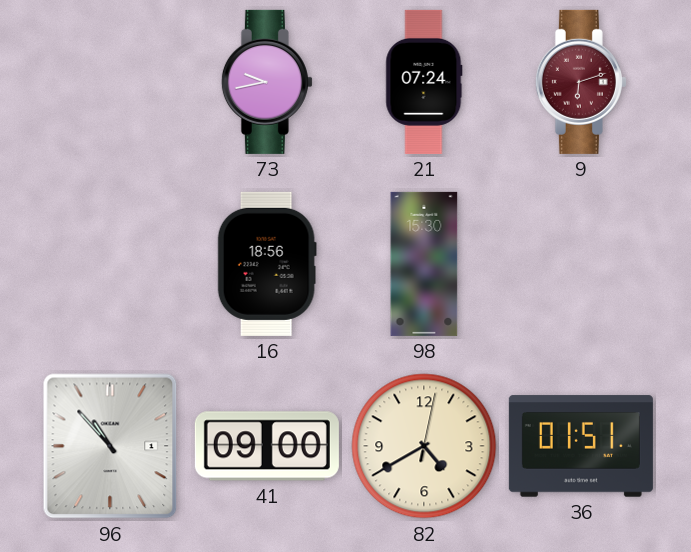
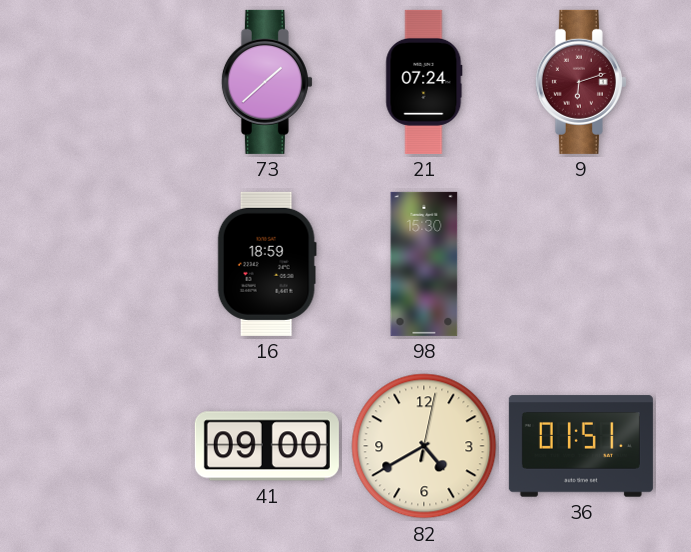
73: 9:43 -> 1:38 (267, 82)
16: 18:56 -> 18:59 (267, 264)
96: 10:53 -> none (110, 446)
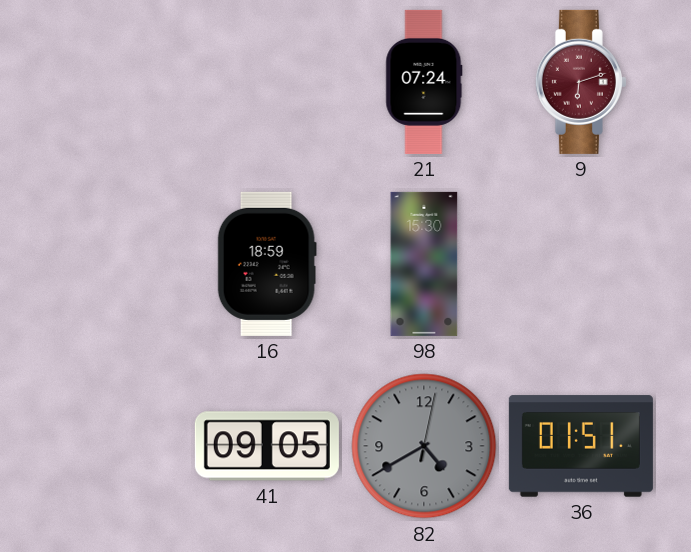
73: 1:38 -> none (267, 82)
41: 09:00 -> 09:05 (267, 446)
82 dial: cream -> grey (424, 446)
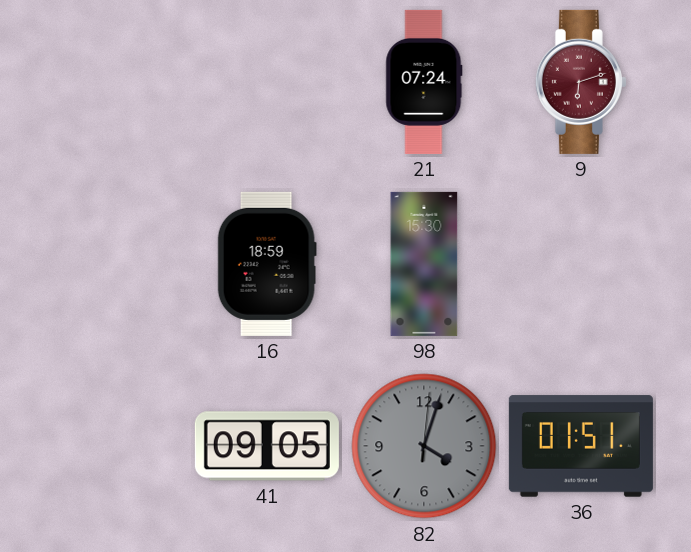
82: 4:40 -> 4:03 (424, 446)
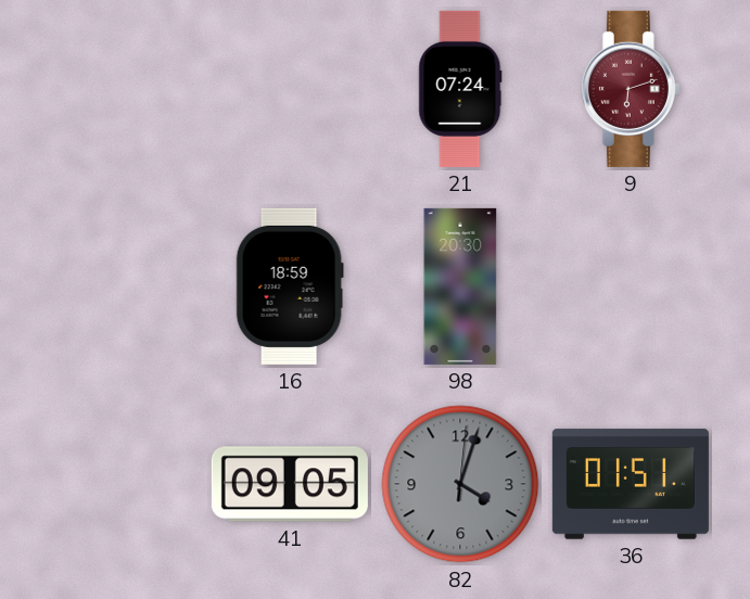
98: 15:30 -> 20:30 (460, 286)
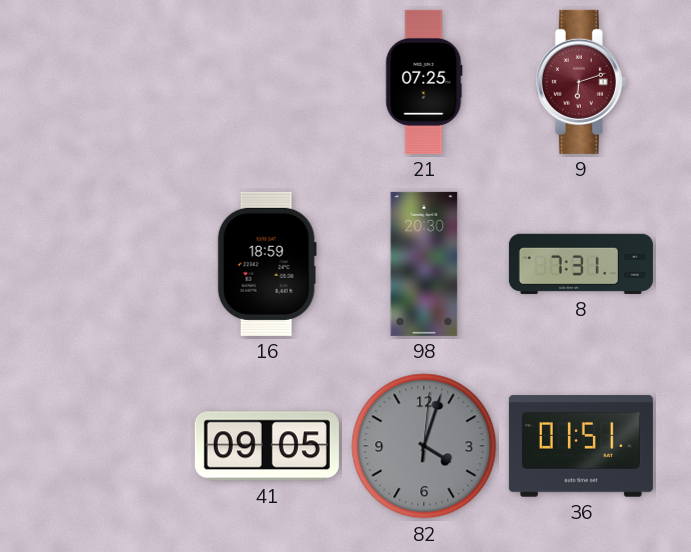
21: 07:24 -> 07:25 (424, 82)
8: none -> 7:31 (581, 264)
